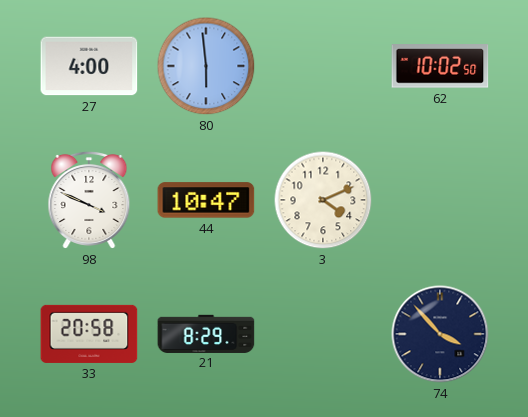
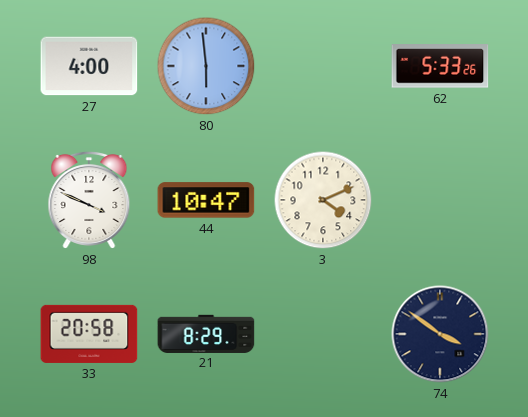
62: 10:02 -> 5:33 (440, 66)
74: 3:53 -> 3:51 (440, 334)
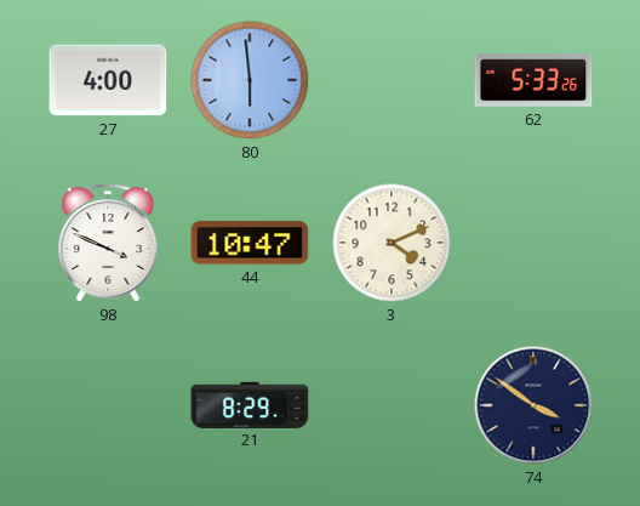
33: 20:58 -> none (89, 334)
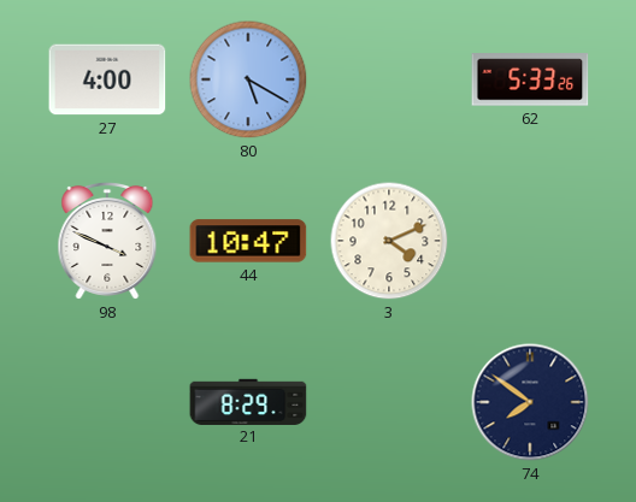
80: 5:59 -> 5:20 (248, 79)
74: 3:51 -> 7:51 (530, 402)
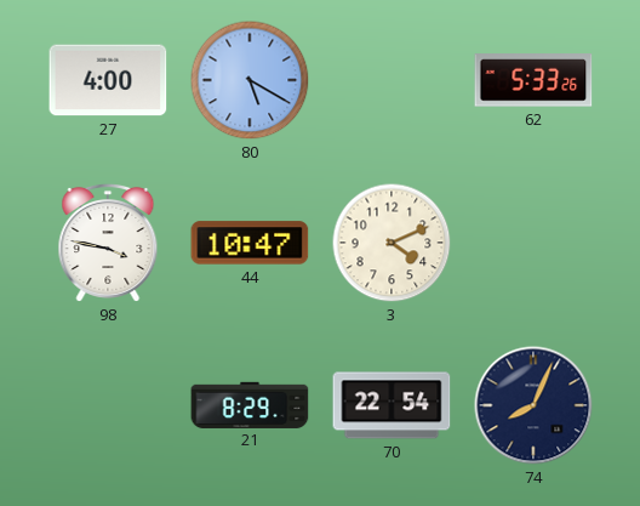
98: 3:49 -> 3:47 (108, 243)
70: none -> 22:54 (392, 405)
74: 7:51 -> 8:04 (533, 405)
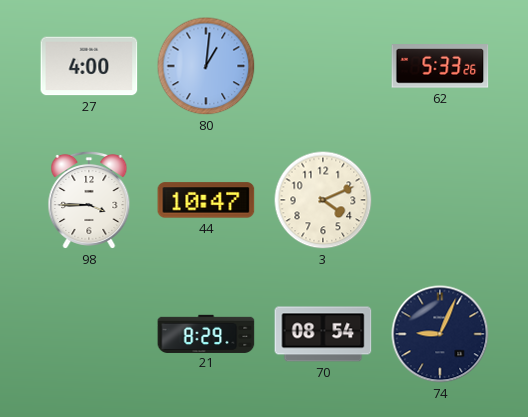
80: 5:20 -> 1:01 (206, 66)
98: 3:47 -> 3:45 (89, 200)
70: 22:54 -> 08:54 (323, 334)
74: 8:04 -> 9:04 (440, 334)
